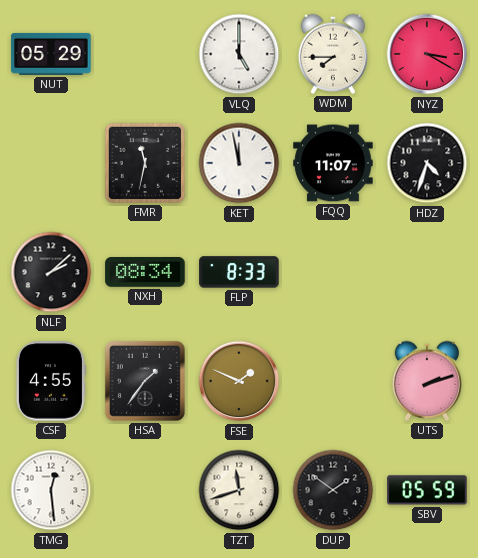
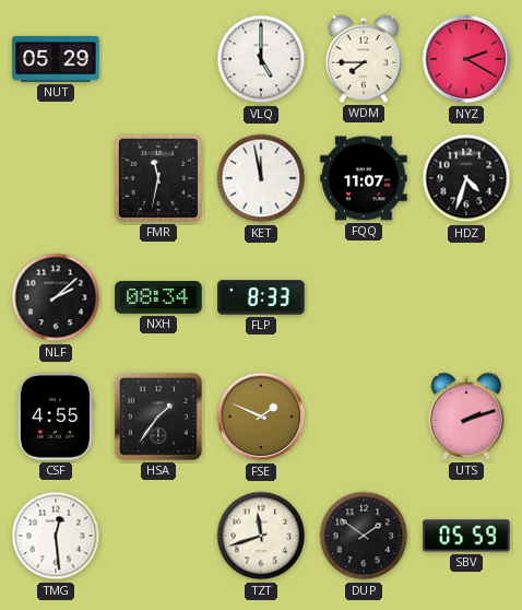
NYZ: 3:20 -> 2:20 (466, 59)
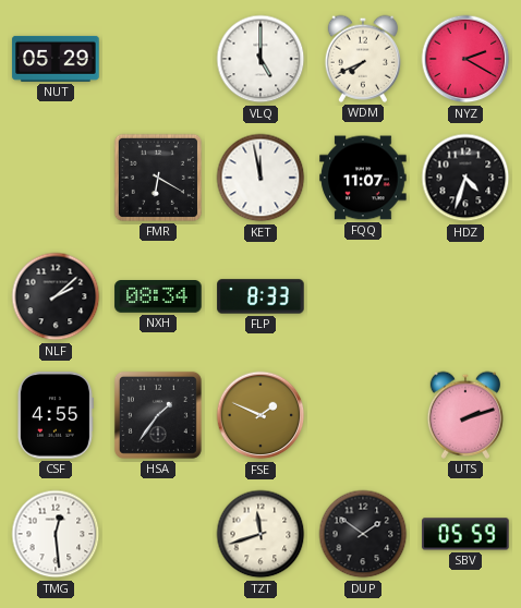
WDM: 7:45 -> 7:41 (362, 59)
FMR: 11:32 -> 6:20 (158, 178)
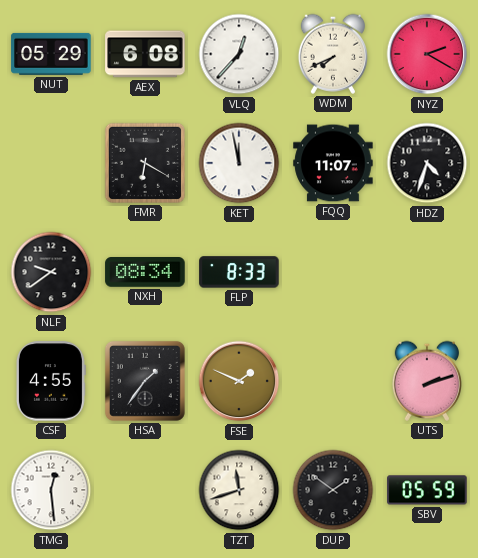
AEX: none -> 6:08 (145, 54)
VLQ: 5:00 -> 12:37 (239, 54)
NLF: 2:08 -> 9:39 (51, 272)
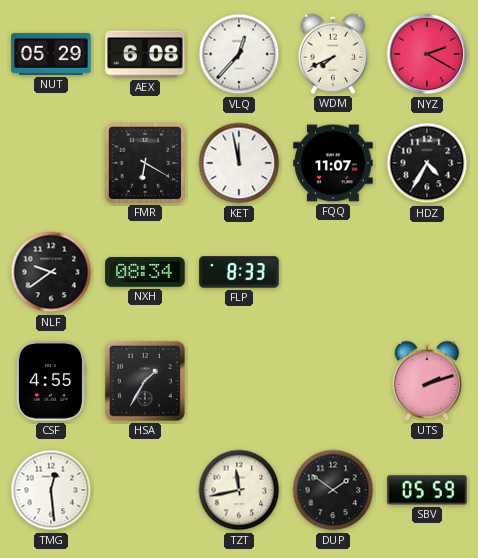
HDZ: 4:33 -> 4:35 (427, 163)
HSA: 1:36 -> 1:35 (145, 381)
FSE: 1:49 -> none (239, 381)
TZT: 11:42 -> 11:43 (239, 490)
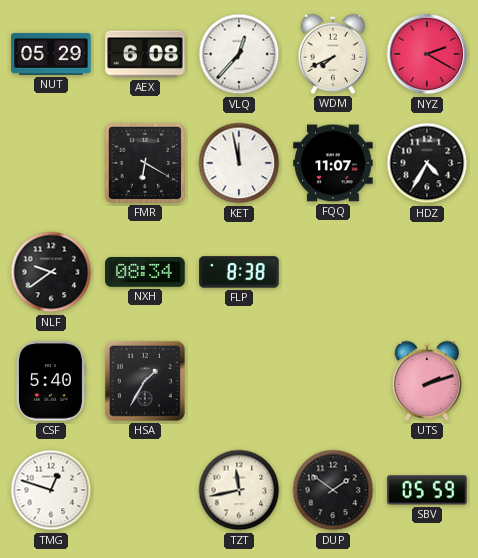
FLP: 8:33 -> 8:38 (239, 272)
CSF: 4:55 -> 5:40 (50, 381)
TMG: 12:29 -> 12:48 (51, 490)
